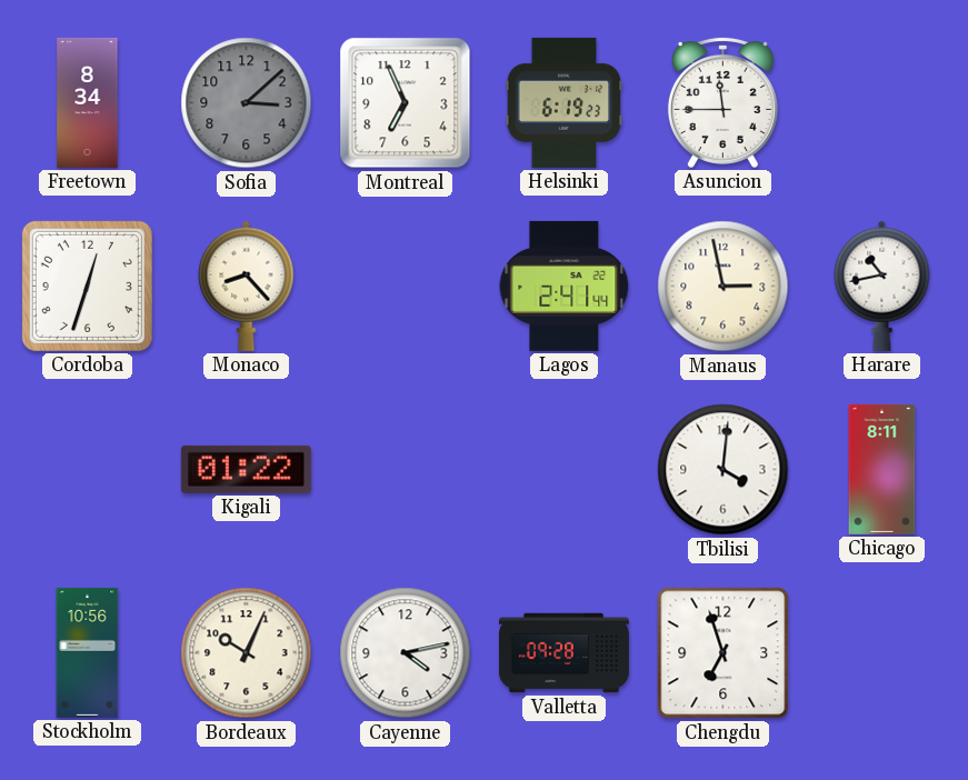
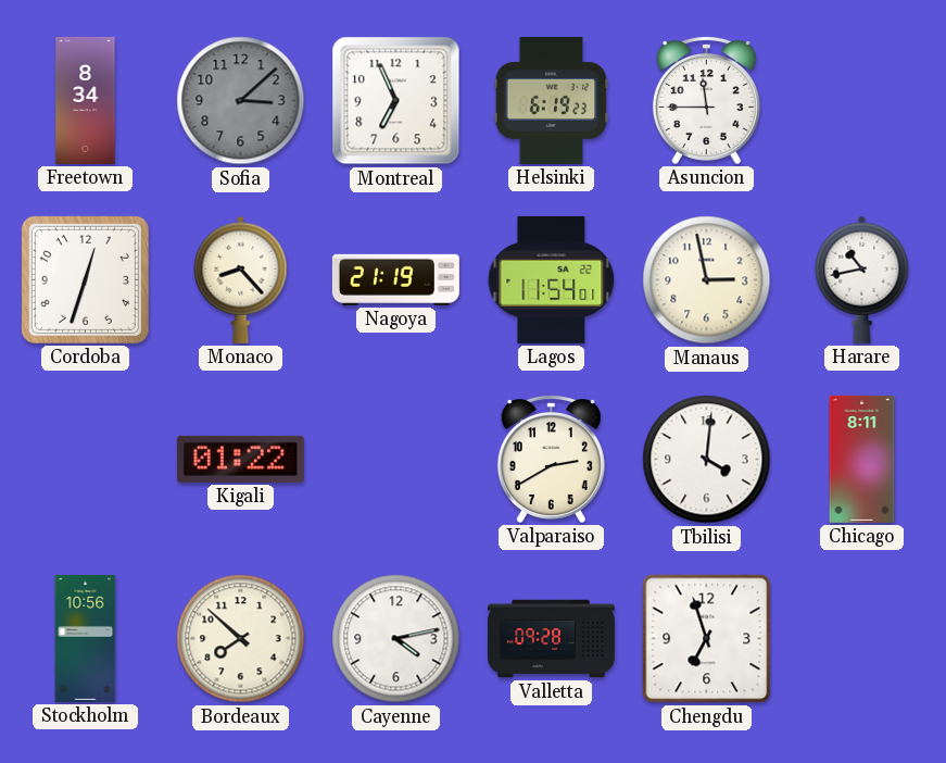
Nagoya: none -> 21:19 (395, 279)
Lagos: 2:41 -> 11:54 (552, 279)
Valparaiso: none -> 2:40 (551, 459)
Bordeaux: 10:04 -> 7:52 (241, 639)
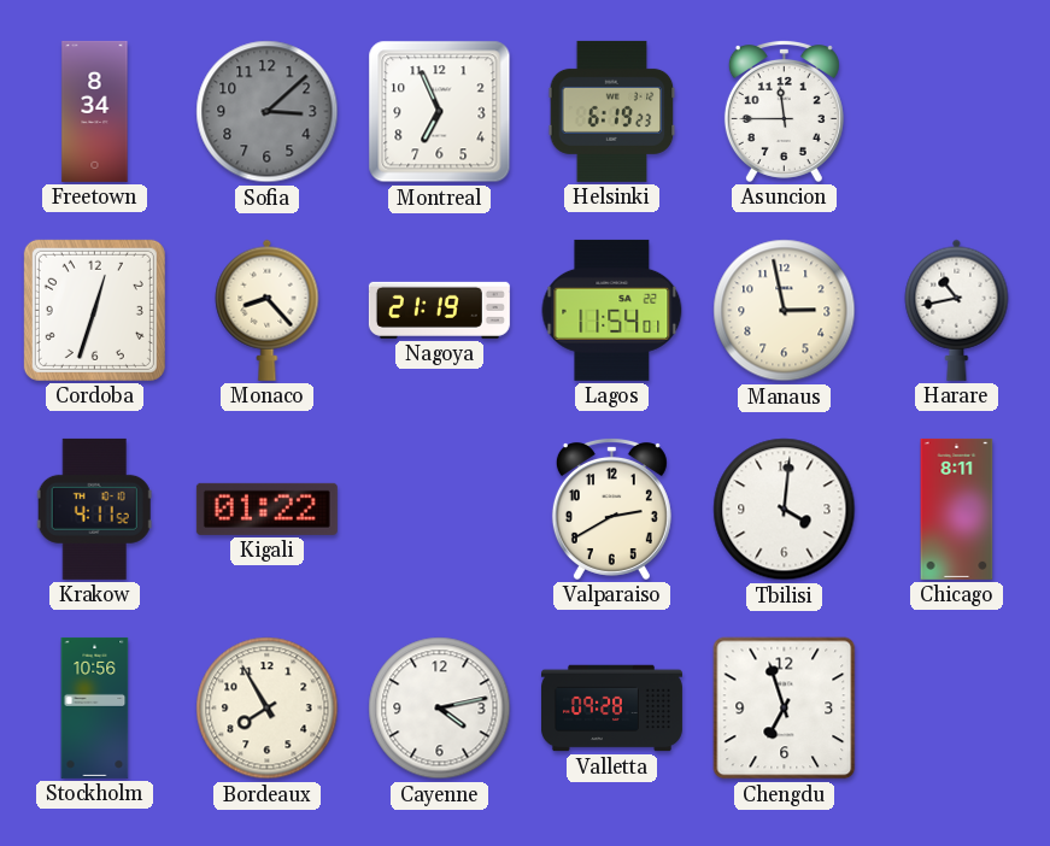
Krakow: none -> 4:11 (94, 509)
Bordeaux: 7:52 -> 7:55 (268, 709)
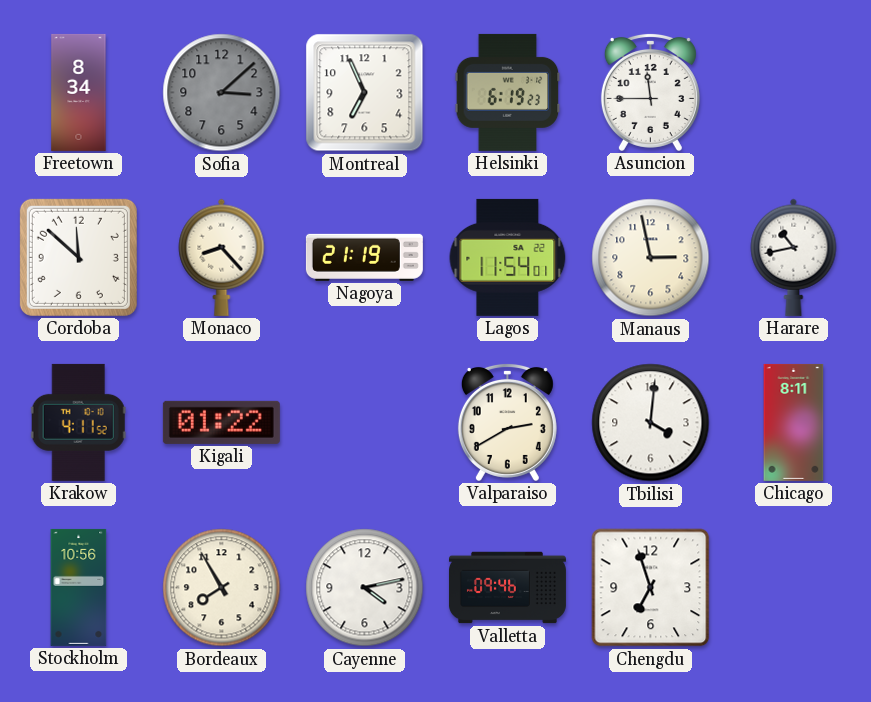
Cordoba: 12:33 -> 11:52 (78, 257)
Valletta: 09:28 -> 09:46 (507, 588)
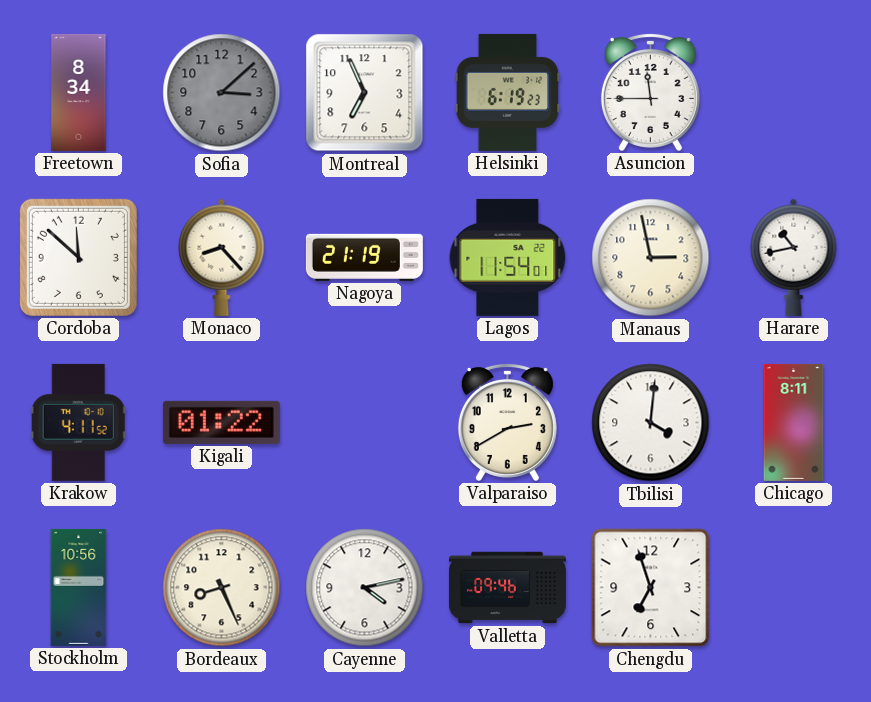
Bordeaux: 7:55 -> 8:26 (222, 588)
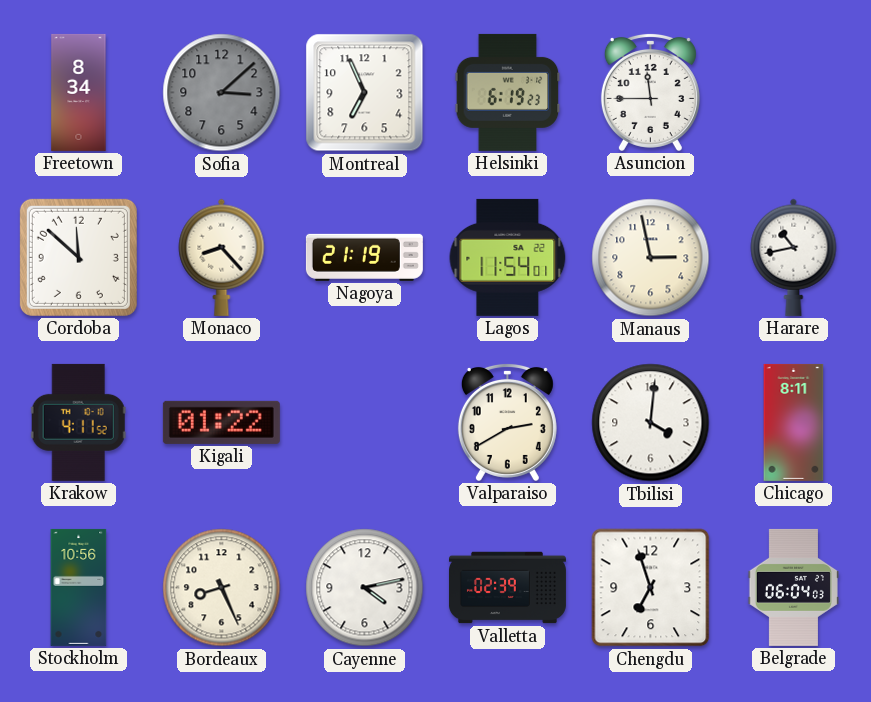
Valletta: 09:46 -> 02:39 (507, 588)
Belgrade: none -> 06:04 (793, 587)
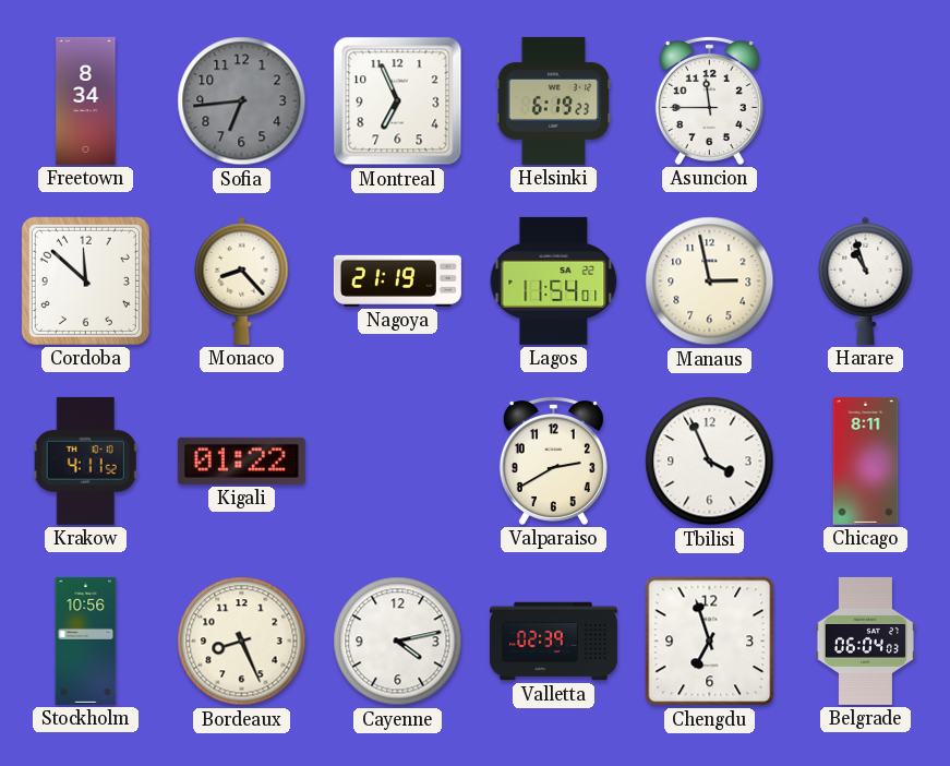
Sofia: 3:08 -> 6:44 (242, 101)
Harare: 10:43 -> 10:57 (866, 280)
Tbilisi: 4:01 -> 3:56 (710, 462)
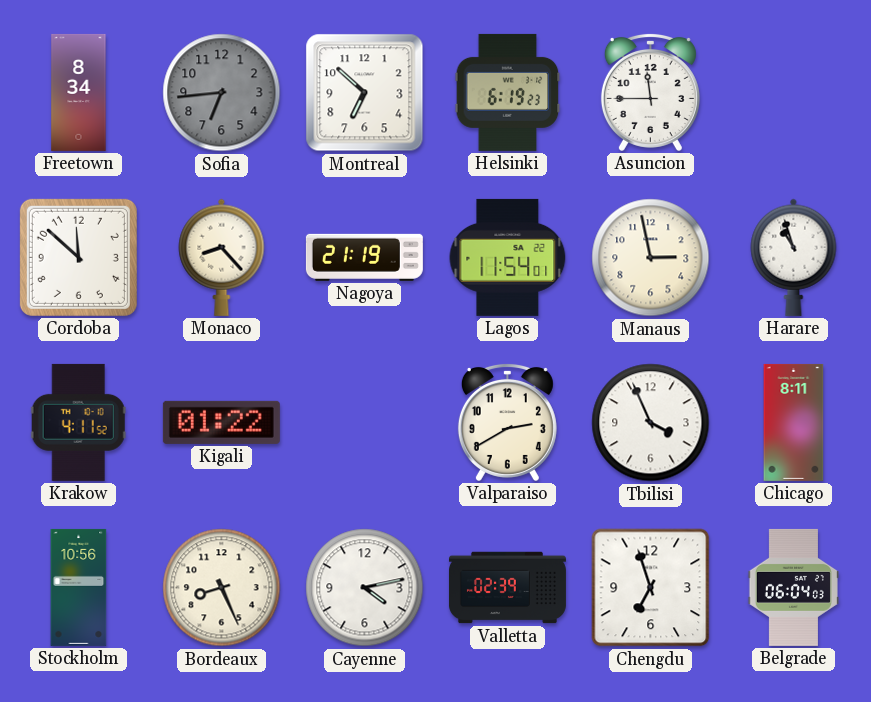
Montreal: 6:56 -> 6:52 (365, 93)
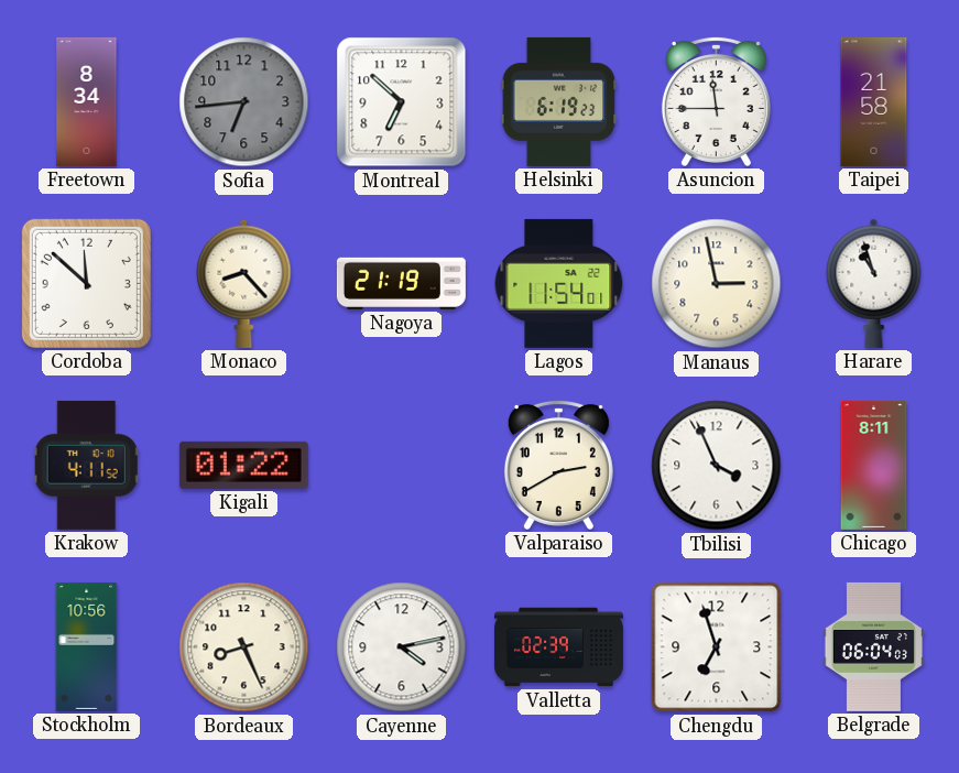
Taipei: none -> 21:58 (874, 101)
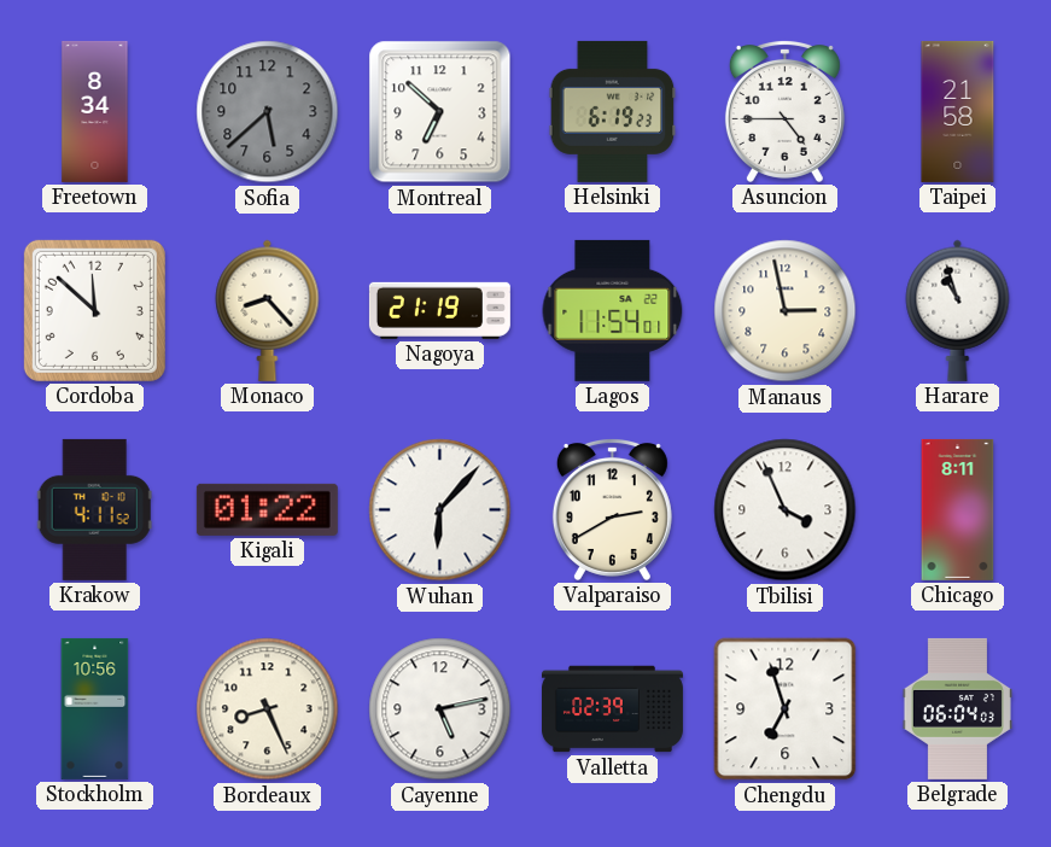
Sofia: 6:44 -> 5:38 (268, 112)
Asuncion: 11:45 -> 4:45 (784, 111)
Wuhan: none -> 6:07 (440, 510)
Cayenne: 4:13 -> 5:13 (440, 709)
